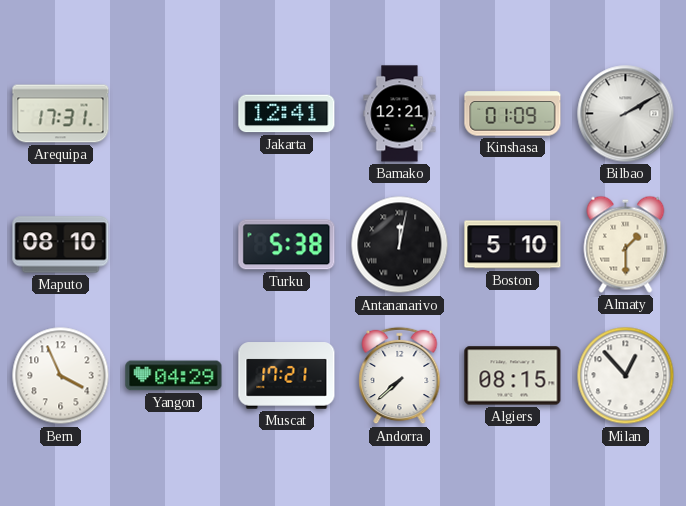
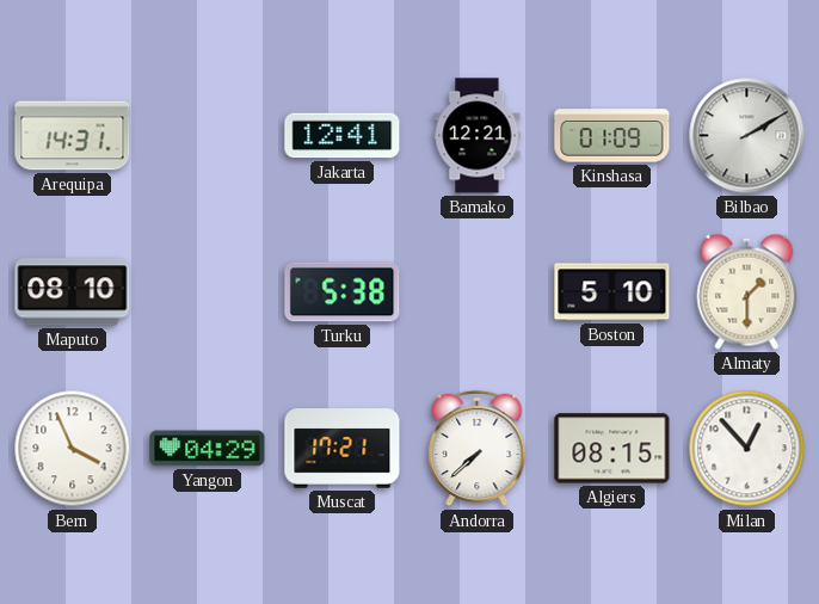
Arequipa: 17:31 -> 14:31 (73, 136)
Antananarivo: 12:02 -> none (400, 245)
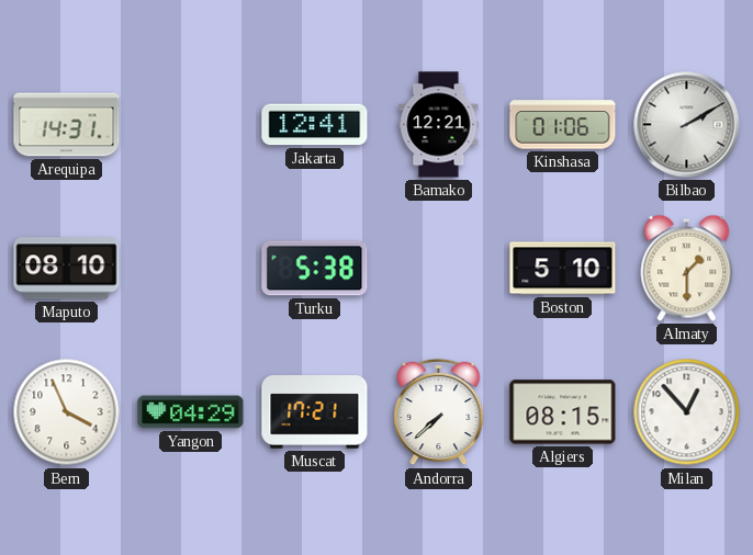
Kinshasa: 01:09 -> 01:06 (563, 125)
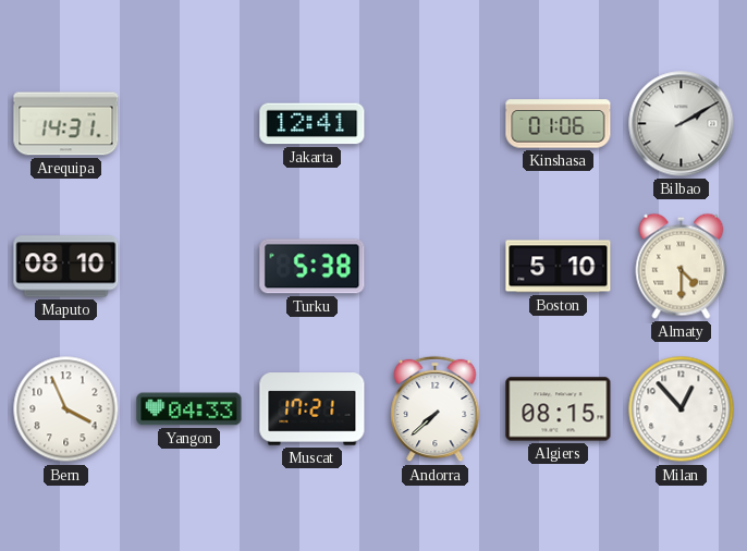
Bamako: 12:21 -> none (439, 125)
Almaty: 1:30 -> 4:30 (682, 266)
Yangon: 04:29 -> 04:33 (189, 409)
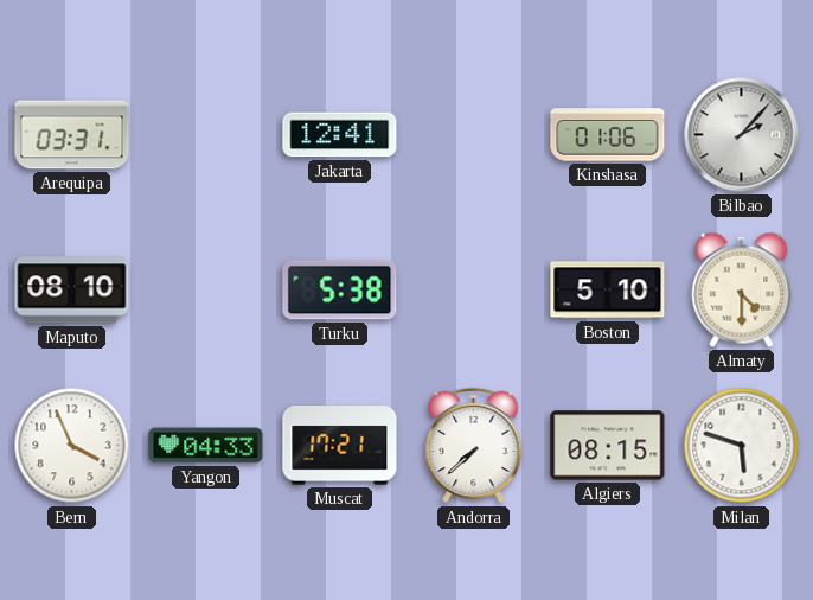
Arequipa: 14:31 -> 03:31 (72, 135)
Bilbao: 2:10 -> 2:07 (742, 135)
Milan: 12:53 -> 5:48 (742, 446)
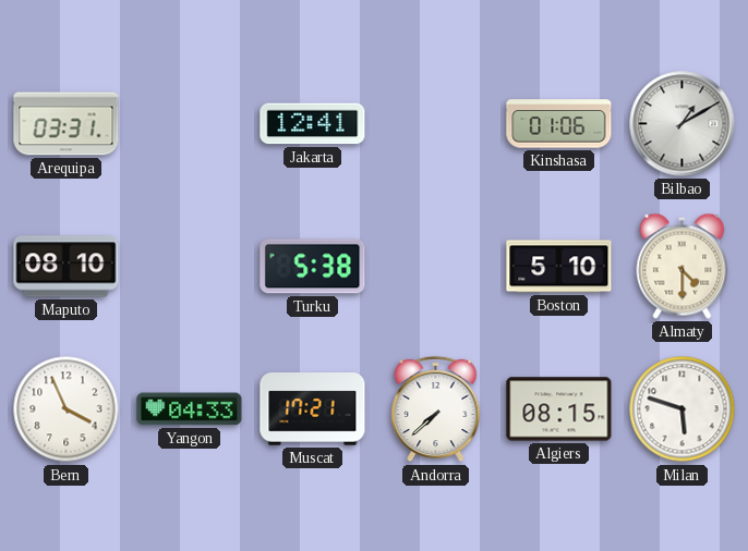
Bilbao: 2:07 -> 1:10 (683, 124)
